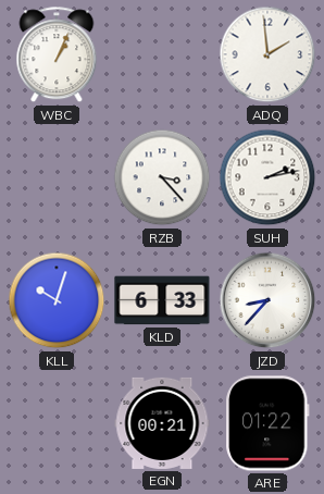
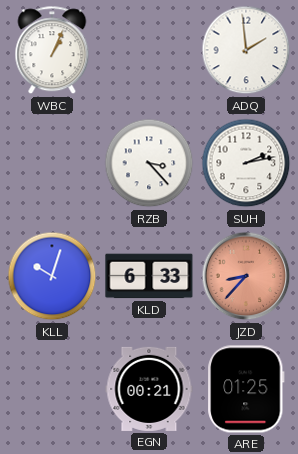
JZD dial: white -> salmon (246, 276)
ARE: 01:22 -> 01:25 (246, 389)
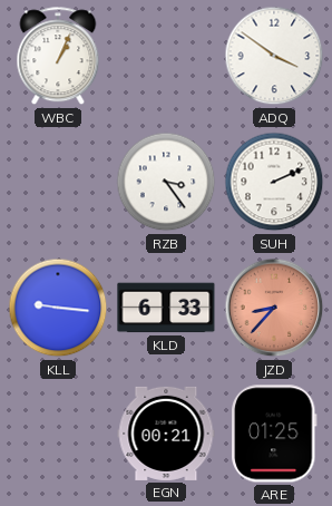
ADQ: 1:59 -> 3:51 (274, 56)
RZB: 3:23 -> 3:24 (166, 182)
SUH: 2:13 -> 2:11 (274, 182)
KLL: 10:03 -> 9:16 (58, 308)
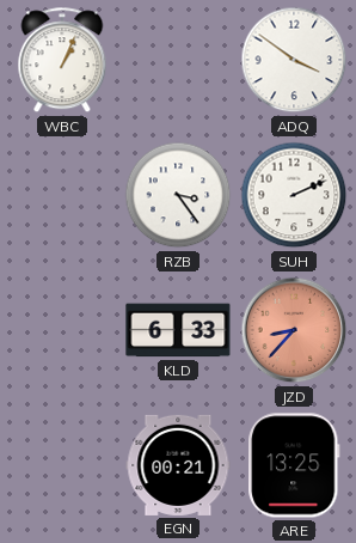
KLL: 9:16 -> none (58, 308)
ARE: 01:25 -> 13:25 (294, 465)
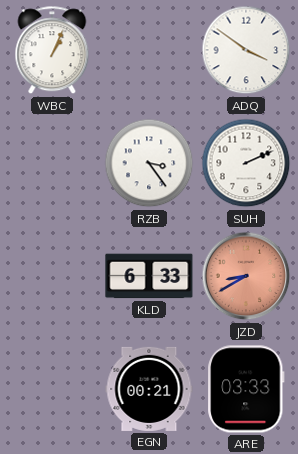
JZD: 8:37 -> 8:40 (246, 276)
ARE: 13:25 -> 03:33 (246, 389)
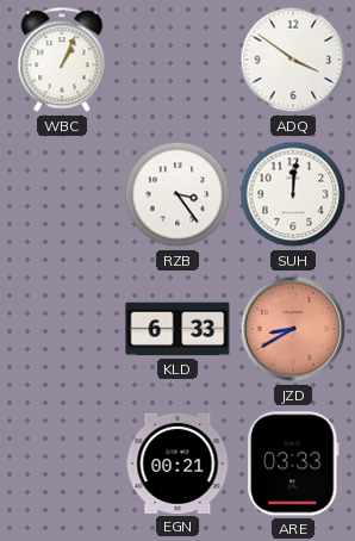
SUH: 2:11 -> 12:01 (293, 194)
